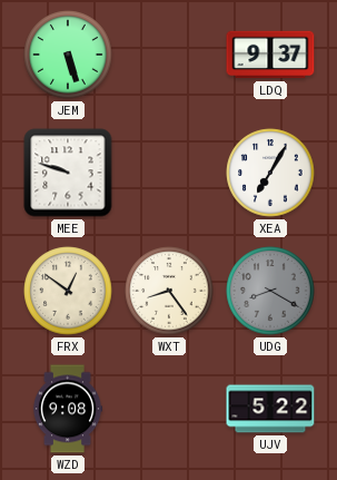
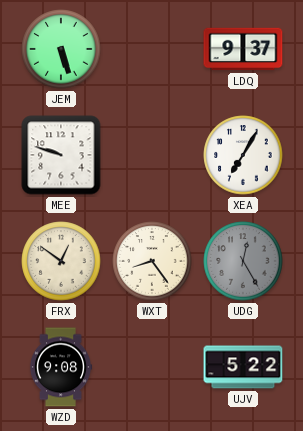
UDG: 8:20 -> 12:25 (243, 261)
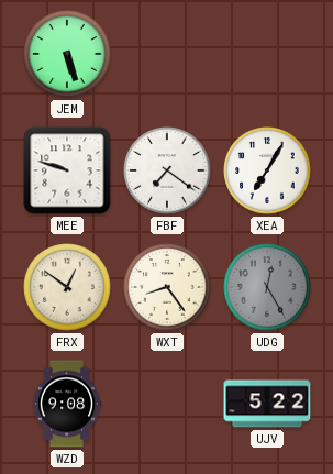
LDQ: 9:37 -> none (243, 49)
FBF: none -> 7:21 (167, 170)
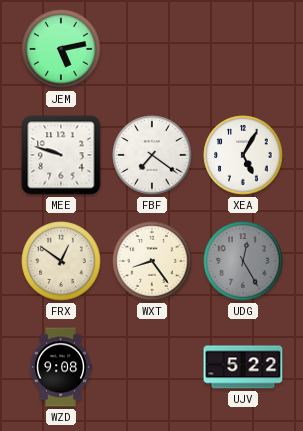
JEM: 5:27 -> 5:13 (61, 49)
XEA: 7:05 -> 5:05 (243, 155)
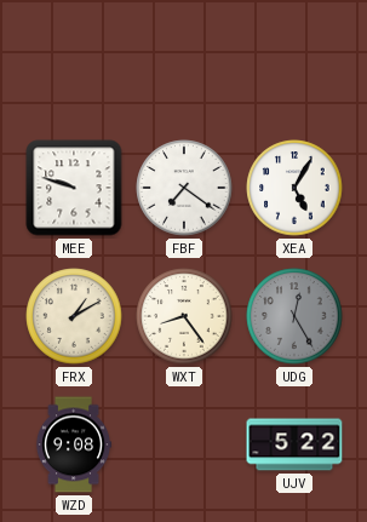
JEM: 5:13 -> none (61, 49)
FRX: 12:51 -> 1:10 (74, 316)
